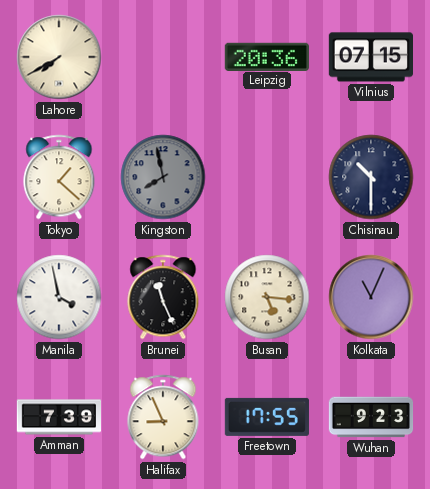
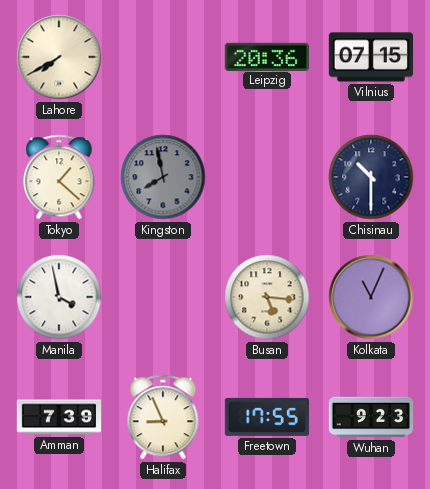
Brunei: 11:26 -> none (163, 297)
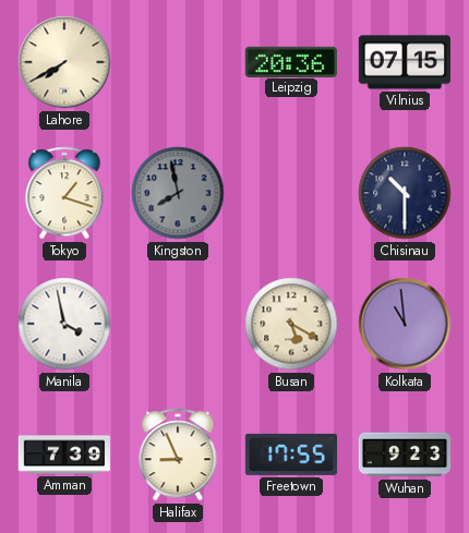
Tokyo: 1:22 -> 1:18 (64, 193)
Busan: 5:16 -> 5:20 (291, 324)
Kolkata: 11:04 -> 10:59 (405, 324)
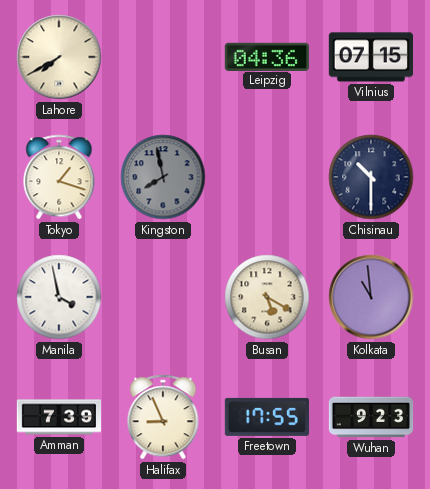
Leipzig: 20:36 -> 04:36 (267, 56)
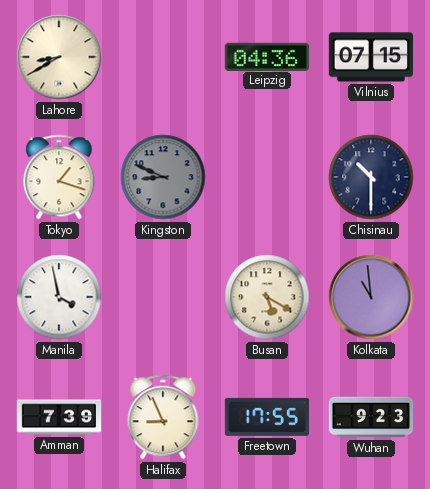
Lahore: 7:40 -> 8:40 (59, 57)
Kingston: 7:58 -> 8:49 (163, 177)
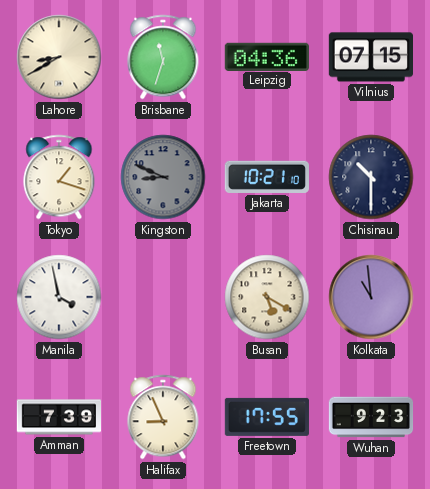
Brisbane: none -> 11:33 (163, 57)
Jakarta: none -> 10:21 (267, 177)
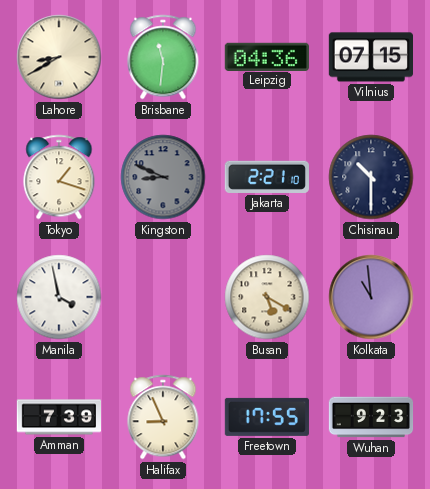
Brisbane: 11:33 -> 11:31 (163, 57)
Jakarta: 10:21 -> 2:21 (267, 177)
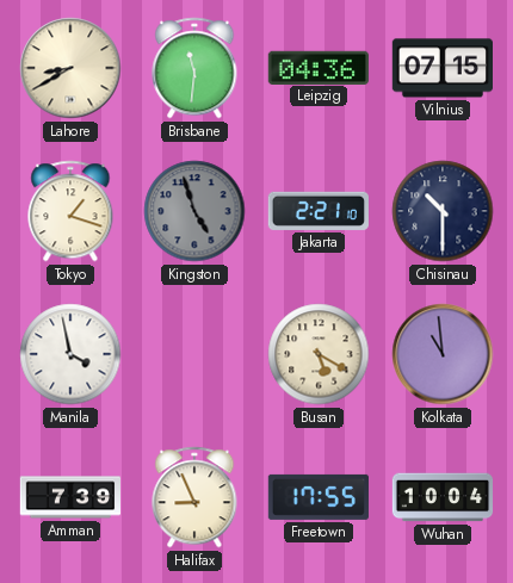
Kingston: 8:49 -> 4:57 (194, 211)
Wuhan: 9:23 -> 10:04 (443, 497)
